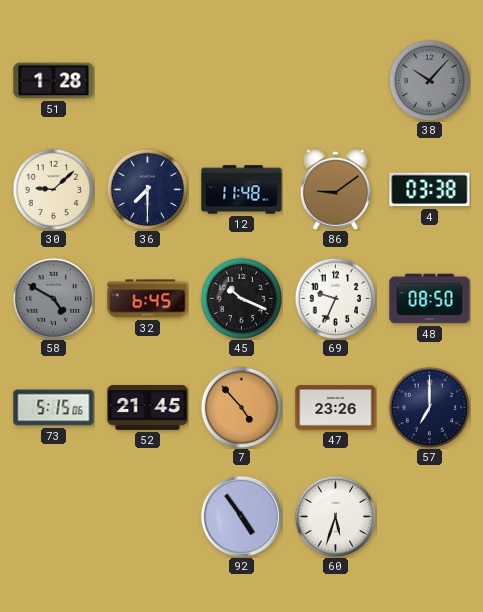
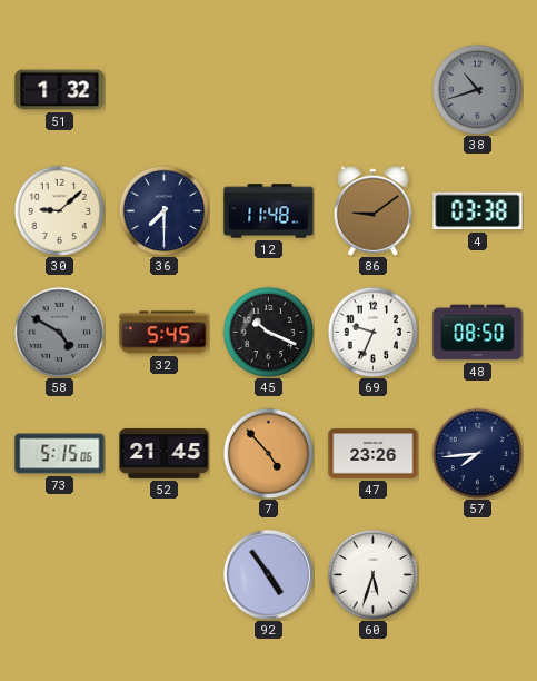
51: 1:28 -> 1:32 (60, 90)
38: 10:07 -> 10:42 (477, 89)
32: 6:45 -> 5:45 (165, 333)
57: 7:00 -> 7:44 (477, 453)
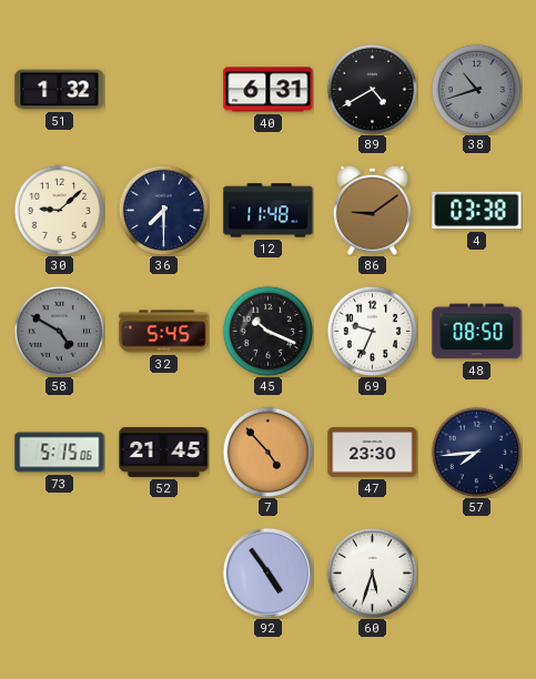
40: none -> 6:31 (269, 90)
89: none -> 4:40 (372, 89)
47: 23:26 -> 23:30 (373, 453)
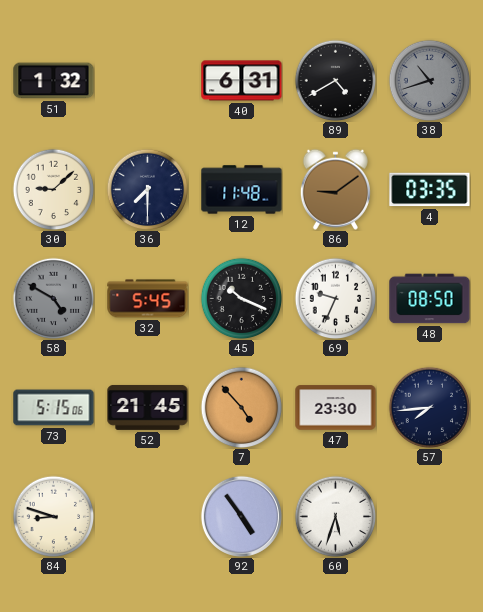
4: 03:38 -> 03:35 (430, 190)
84: none -> 8:48 (53, 516)
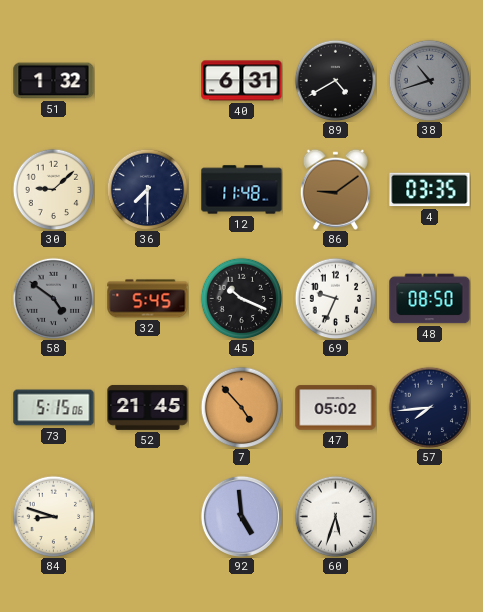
58: 4:50 -> 4:51 (53, 298)
47: 23:30 -> 05:02 (336, 408)
92: 4:54 -> 4:59 (241, 516)
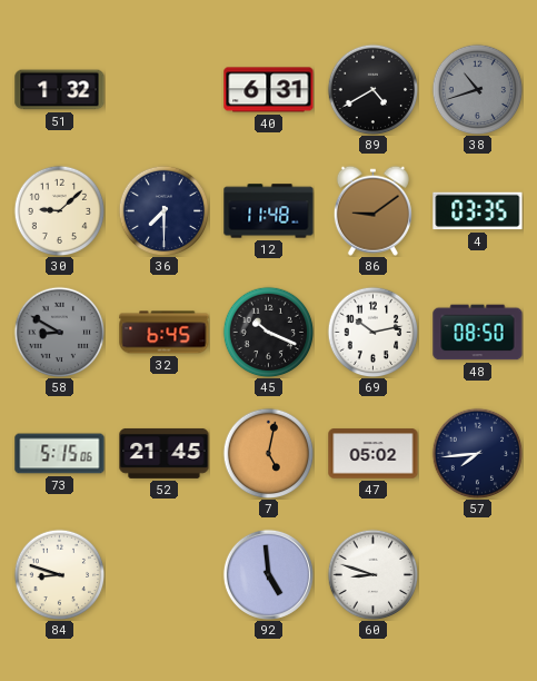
58: 4:51 -> 8:50 (59, 332)
32: 5:45 -> 6:45 (165, 333)
69: 9:34 -> 10:13 (372, 332)
7: 4:53 -> 5:02 (268, 453)
60: 5:33 -> 8:48 (372, 574)
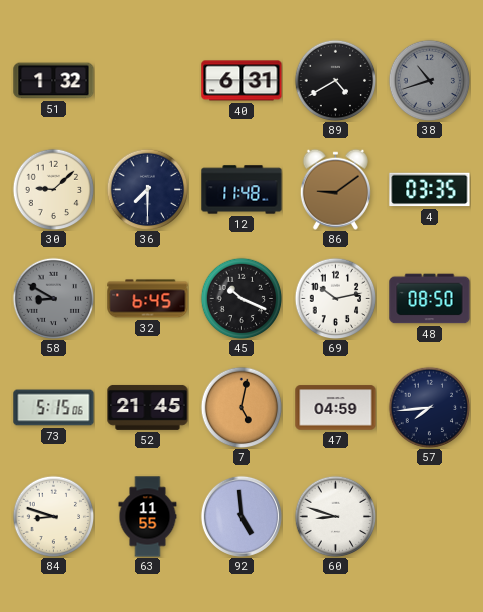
47: 05:02 -> 04:59 (336, 408)
63: none -> 11:55 (148, 517)
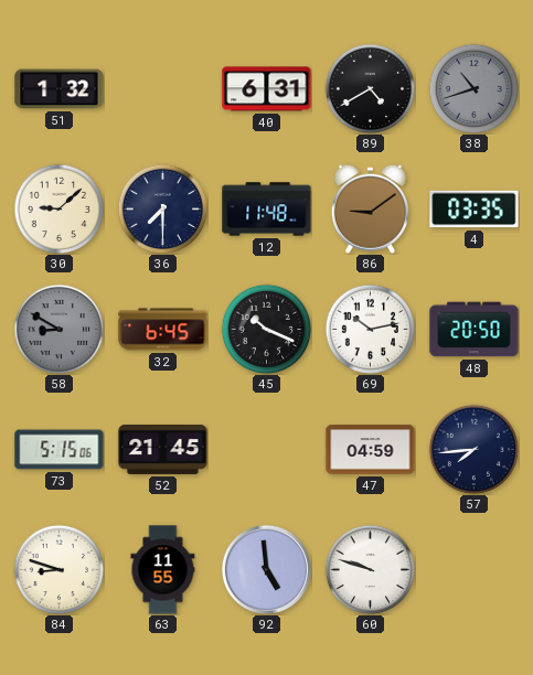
48: 08:50 -> 20:50 (475, 330)
7: 5:02 -> none (241, 407)
60: 8:48 -> 9:48 (370, 569)
